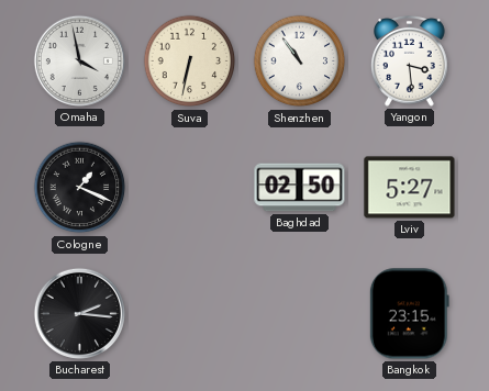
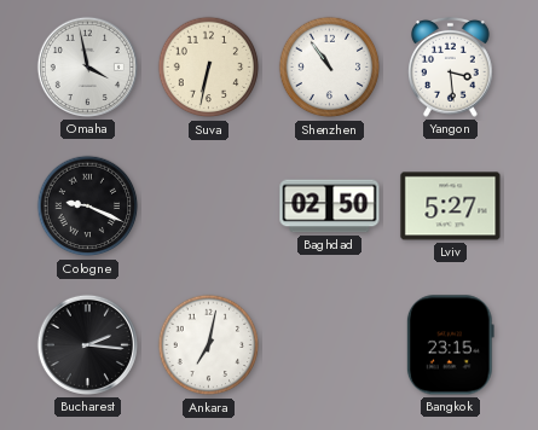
Cologne: 1:19 -> 9:19 (88, 207)
Ankara: none -> 7:02 (209, 345)
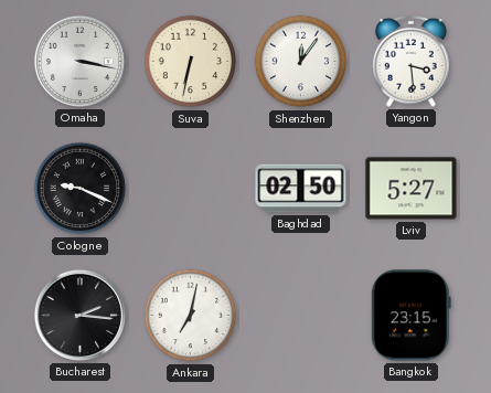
Omaha: 3:58 -> 3:17 (79, 61)
Shenzhen: 10:54 -> 12:06 (301, 62)
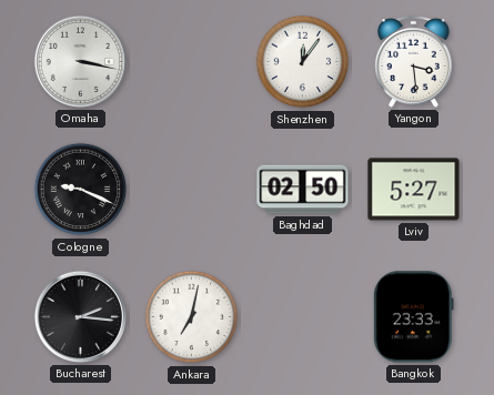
Suva: 6:32 -> none (191, 62)
Bangkok: 23:15 -> 23:33 (413, 317)
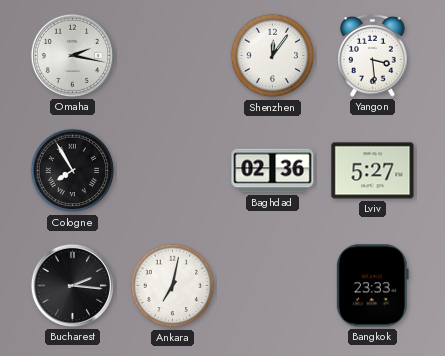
Omaha: 3:17 -> 2:17 (72, 55)
Cologne: 9:19 -> 7:55 (73, 171)
Baghdad: 02:50 -> 02:36 (273, 171)
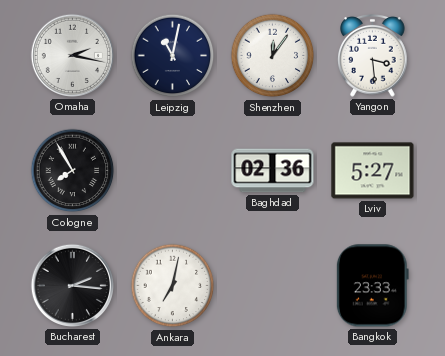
Leipzig: none -> 11:02 (173, 56)
